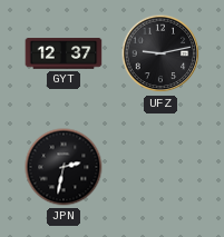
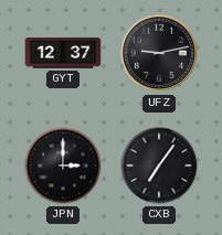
JPN: 2:32 -> 3:00 (63, 165)
CXB: none -> 7:06 (159, 165)
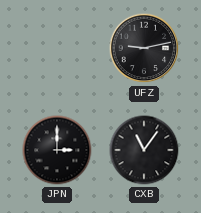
GYT: 12:37 -> none (63, 53)
CXB: 7:06 -> 11:06 (144, 150)
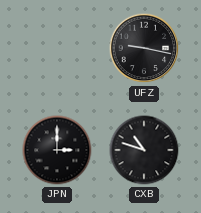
UFZ: 9:13 -> 9:17 (144, 48)
CXB: 11:06 -> 10:48 (144, 150)
